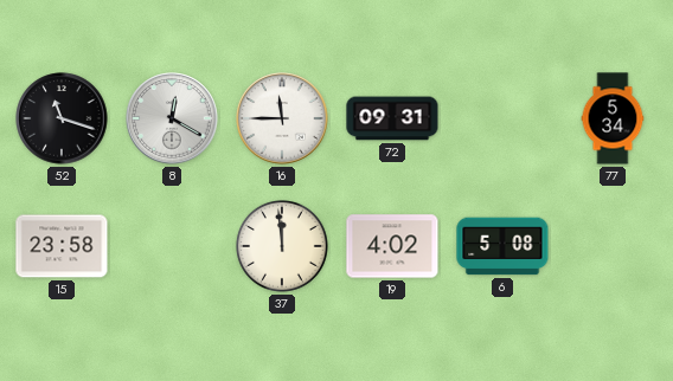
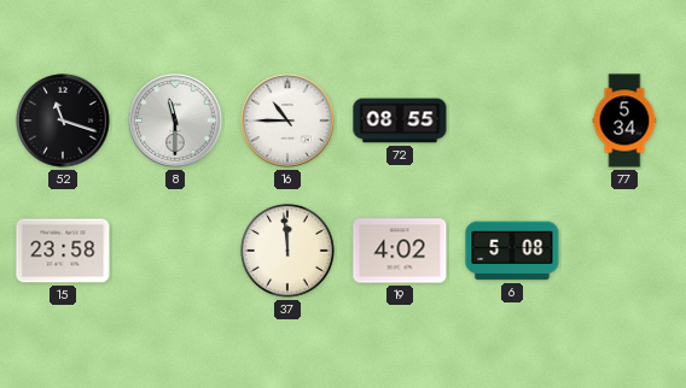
8: 12:20 -> 11:30 (175, 120)
16: 11:45 -> 10:45 (287, 120)
72: 09:31 -> 08:55 (400, 120)
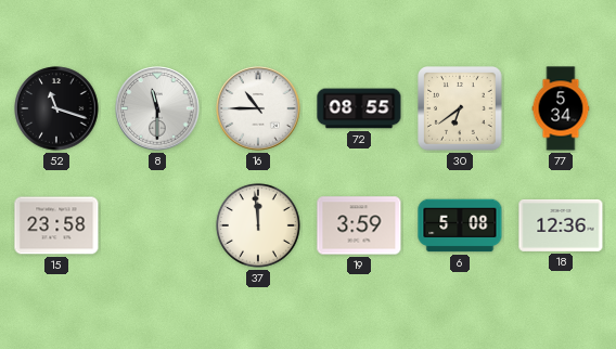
30: none -> 6:39 (461, 109)
19: 4:02 -> 3:59 (359, 225)
18: none -> 12:36 (561, 225)
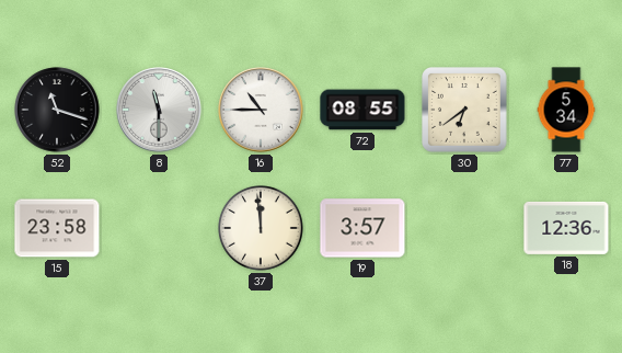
19: 3:59 -> 3:57 (362, 228)
6: 5:08 -> none (460, 225)
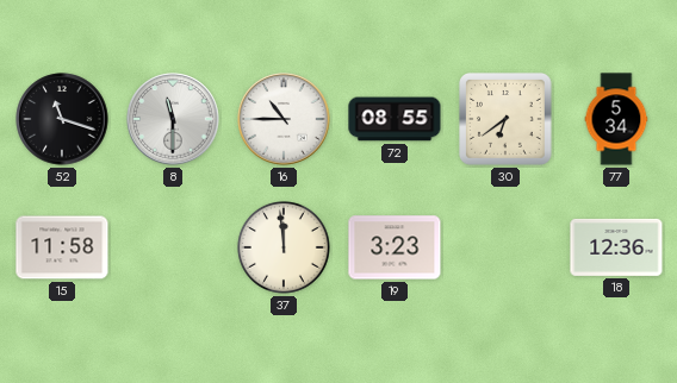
15: 23:58 -> 11:58 (62, 247)
19: 3:57 -> 3:23 (395, 247)
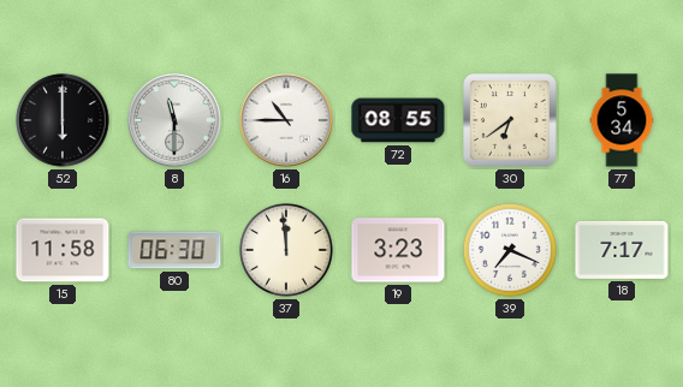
52: 11:18 -> 6:00 (63, 120)
80: none -> 06:30 (174, 250)
39: none -> 7:19 (510, 250)
18: 12:36 -> 7:17 (622, 250)
